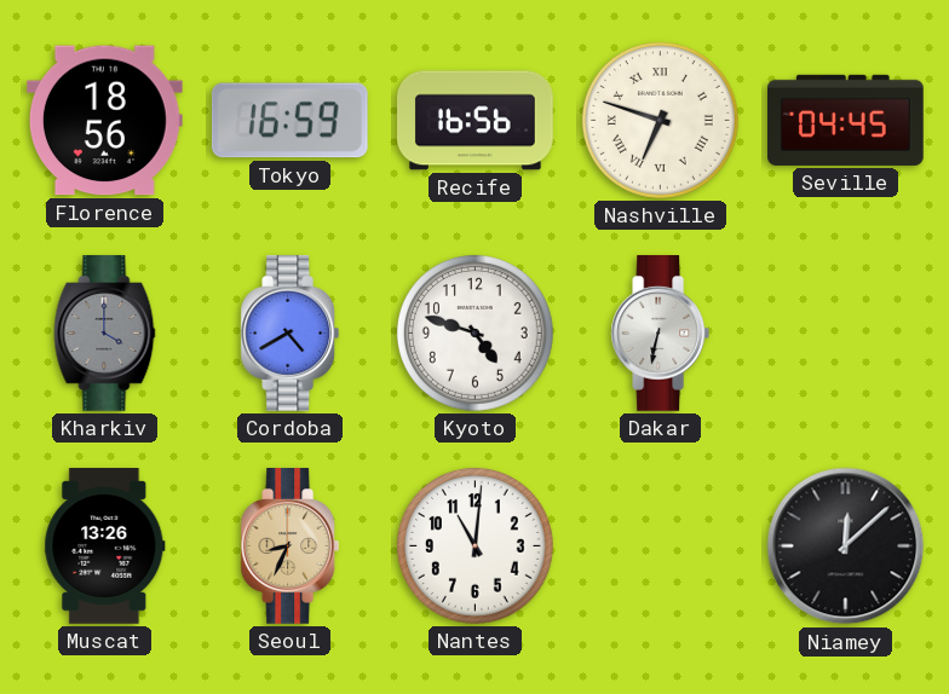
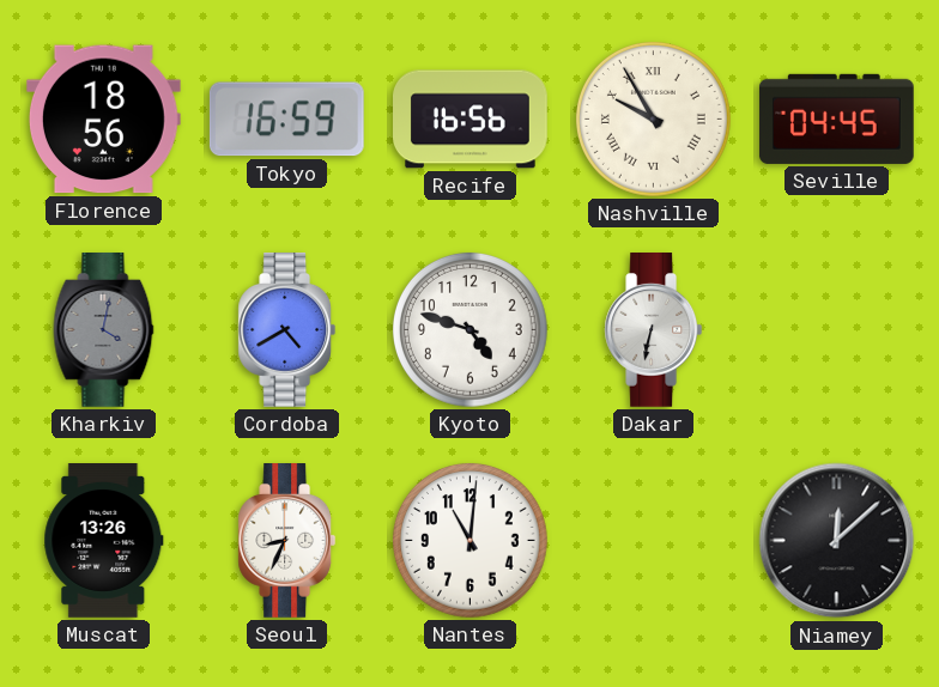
Nashville: 6:48 -> 9:55 (653, 118)
Kharkiv: 4:00 -> 4:02 (104, 330)
Seoul dial: champagne -> white (287, 541)
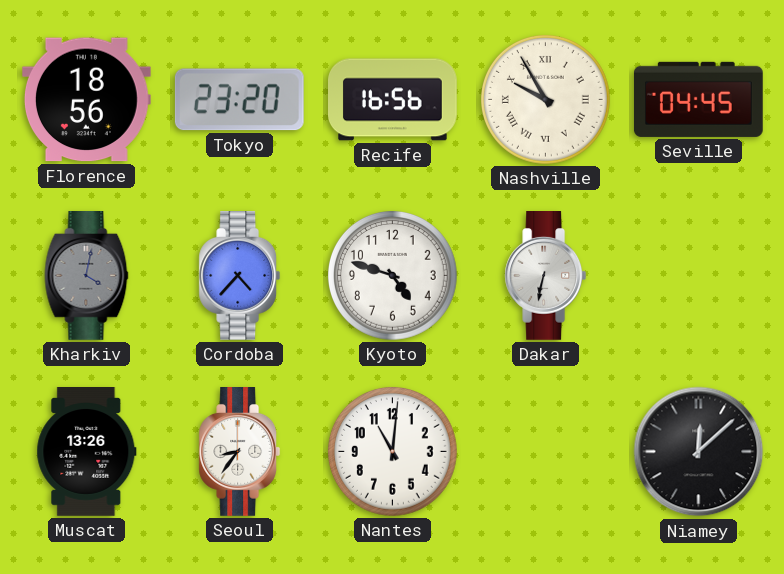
Tokyo: 16:59 -> 23:20 (239, 100)
Cordoba: 4:40 -> 4:37 (240, 276)
Seoul: 8:34 -> 8:36 (240, 452)
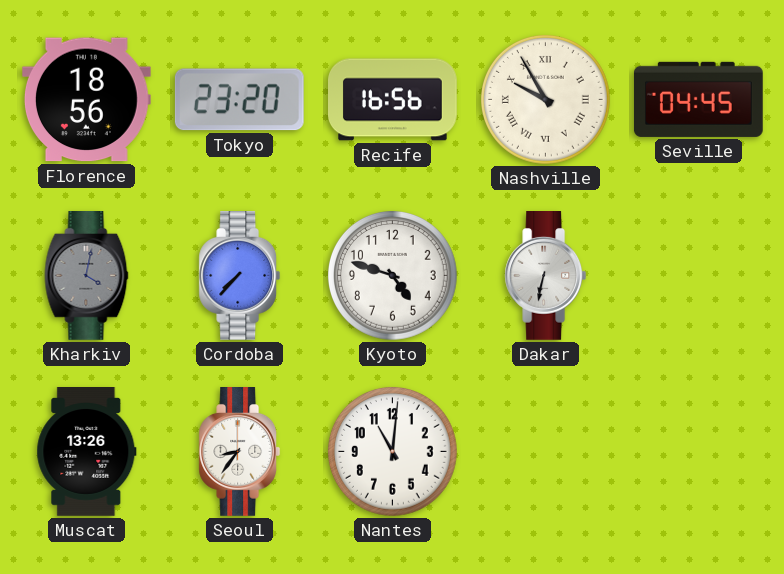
Cordoba: 4:37 -> 7:37 (240, 276)
Niamey: 12:08 -> none (699, 452)
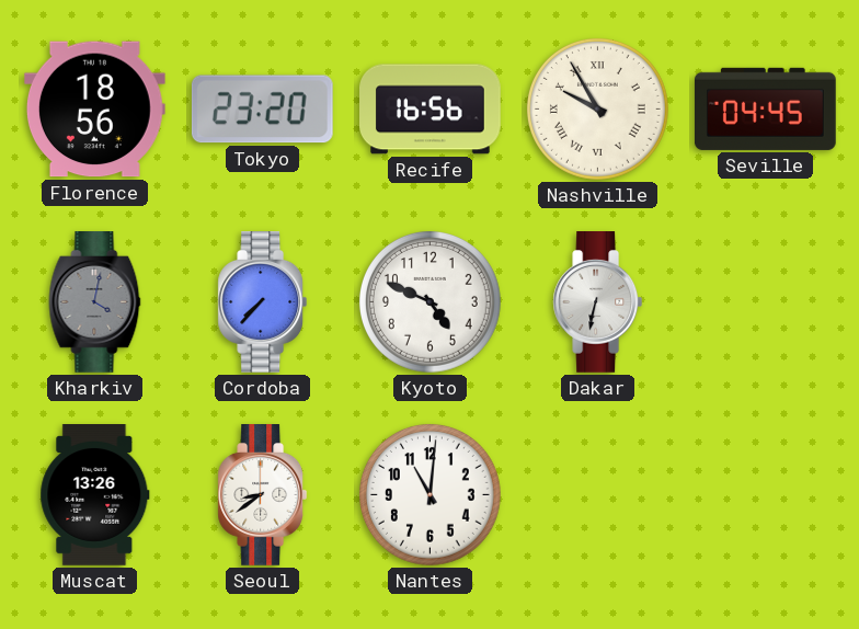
Kyoto: 4:48 -> 4:49 (429, 301)
Seoul: 8:36 -> 8:39 (263, 495)
